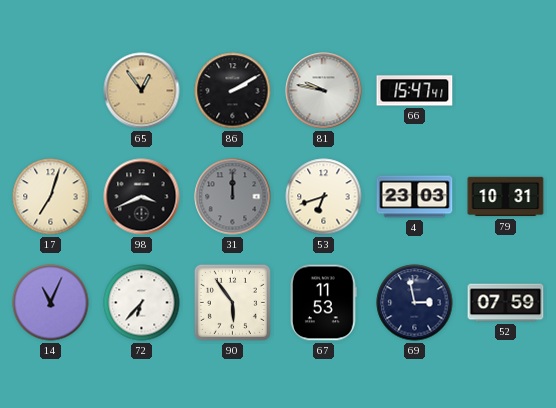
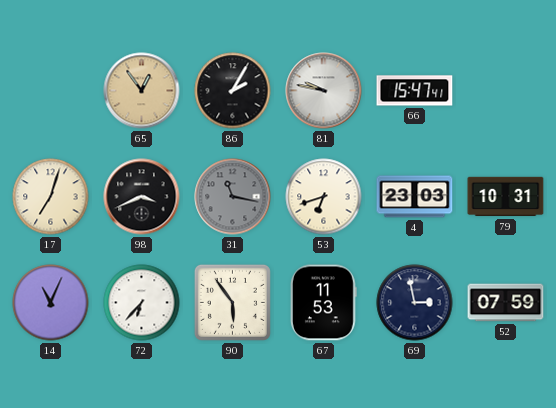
86: 2:10 -> 2:05 (233, 91)
31: 12:00 -> 11:17 (233, 197)
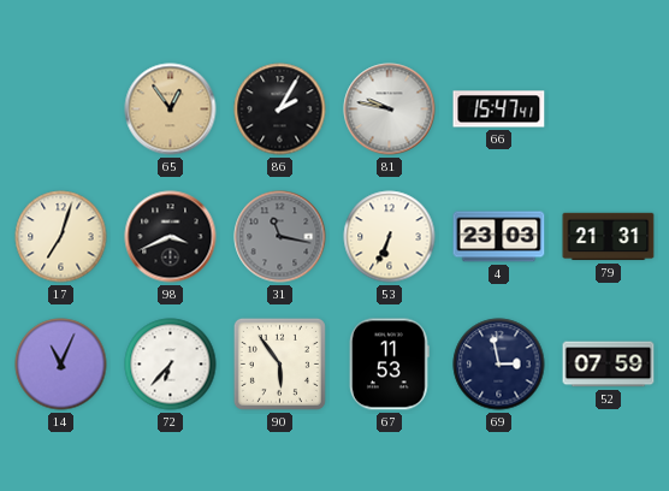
53: 6:42 -> 6:34 (390, 237)
79: 10:31 -> 21:31 (609, 237)
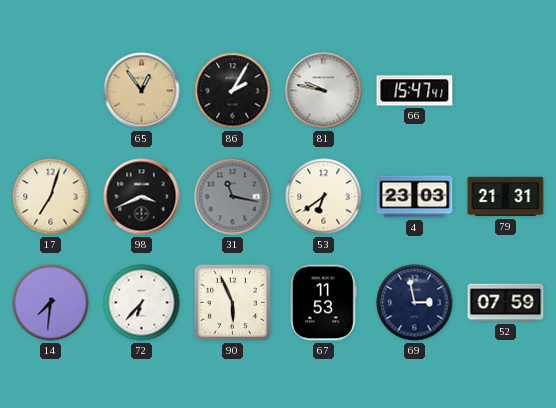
53: 6:34 -> 6:39 (324, 197)
14: 11:04 -> 7:31 (51, 303)
90: 5:54 -> 5:56 (232, 302)
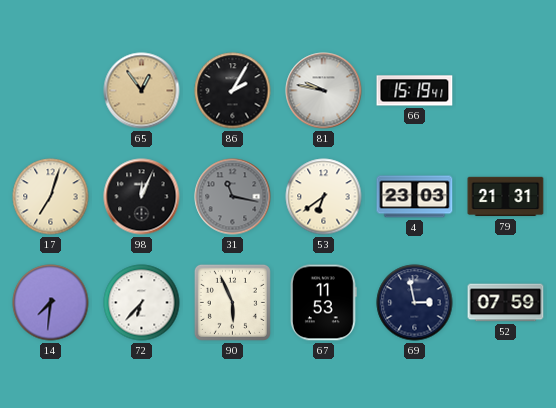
66: 15:47 -> 15:19 (415, 91)
98: 3:41 -> 12:04 (142, 197)
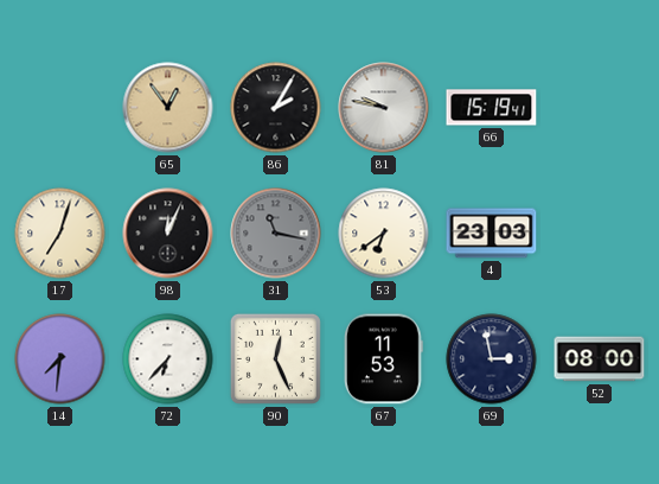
79: 21:31 -> none (506, 197)
90: 5:56 -> 12:26 (275, 358)
52: 07:59 -> 08:00 (600, 359)
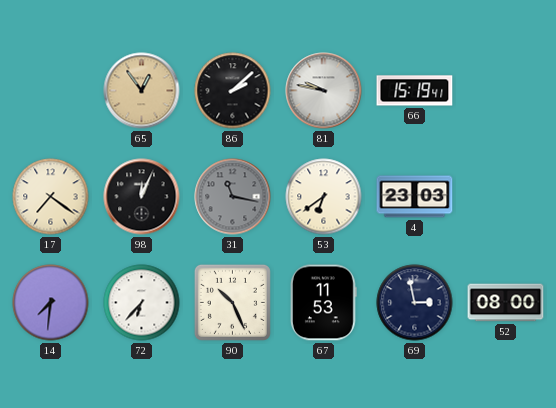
86: 2:05 -> 2:08 (233, 91)
17: 7:03 -> 7:21 (51, 197)
90: 12:26 -> 10:26 (232, 302)
